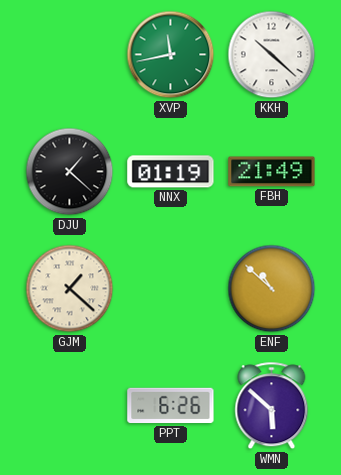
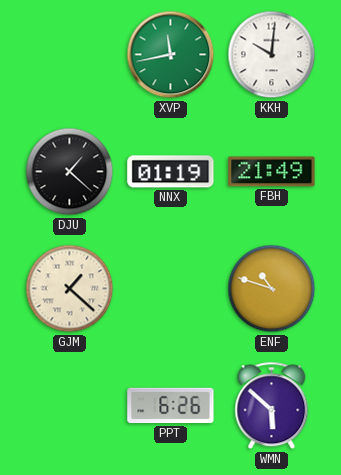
KKH: 10:22 -> 10:01 (272, 55)
ENF: 10:52 -> 10:48 (272, 289)
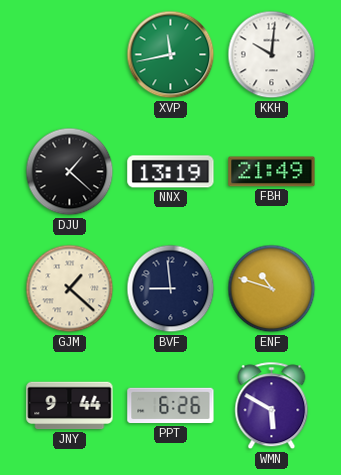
NNX: 01:19 -> 13:19 (171, 172)
BVF: none -> 8:59 (171, 289)
JNY: none -> 9:44 (70, 406)
WMN: 5:52 -> 5:50 (272, 406)
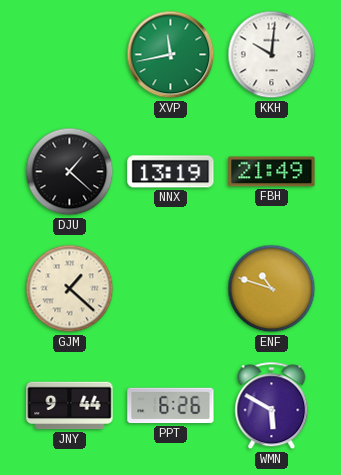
BVF: 8:59 -> none (171, 289)
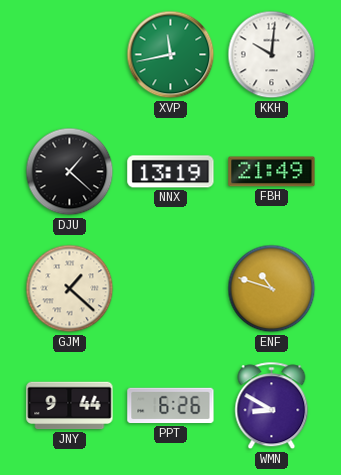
WMN: 5:50 -> 8:50 (272, 406)
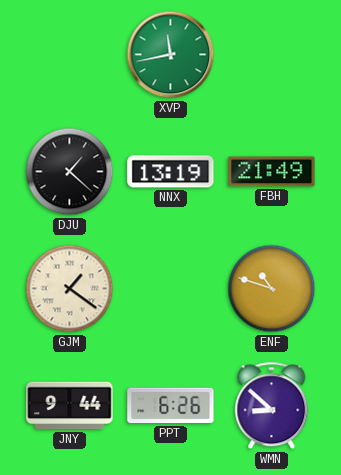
KKH: 10:01 -> none (272, 55)
GJM: 1:22 -> 1:21 (70, 289)
WMN: 8:50 -> 8:52 (272, 406)
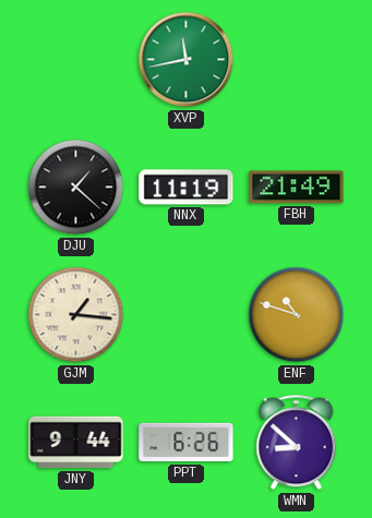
NNX: 13:19 -> 11:19 (187, 188)
GJM: 1:21 -> 1:16 (76, 315)
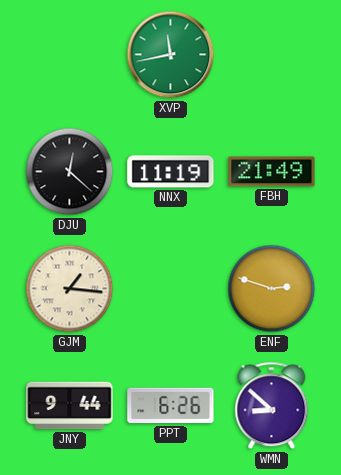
DJU: 1:22 -> 12:22 (70, 172)
ENF: 10:48 -> 2:48 (272, 289)
